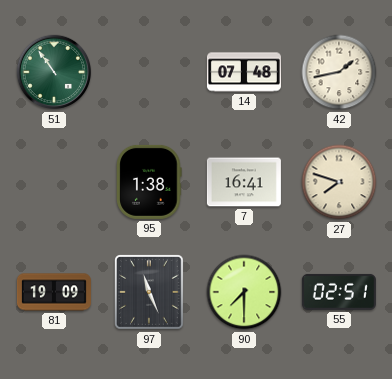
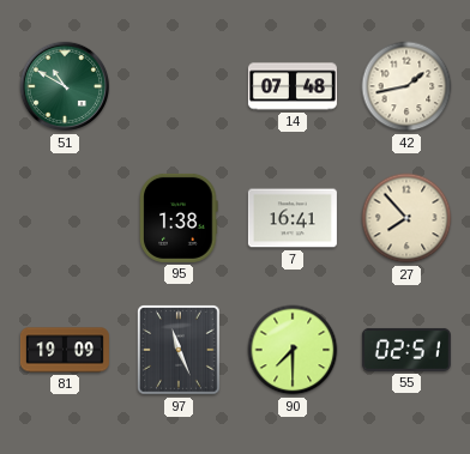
51: 10:54 -> 10:50 (65, 86)
27: 7:48 -> 7:53 (406, 218)
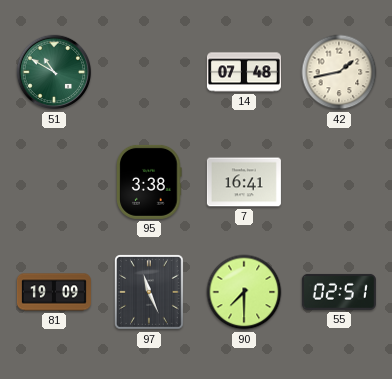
95: 1:38 -> 3:38 (149, 182)
27: 7:53 -> none (406, 218)
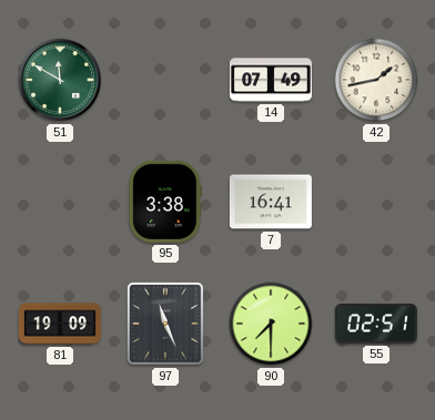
51: 10:50 -> 11:50 (60, 80)
14: 07:48 -> 07:49 (271, 80)
